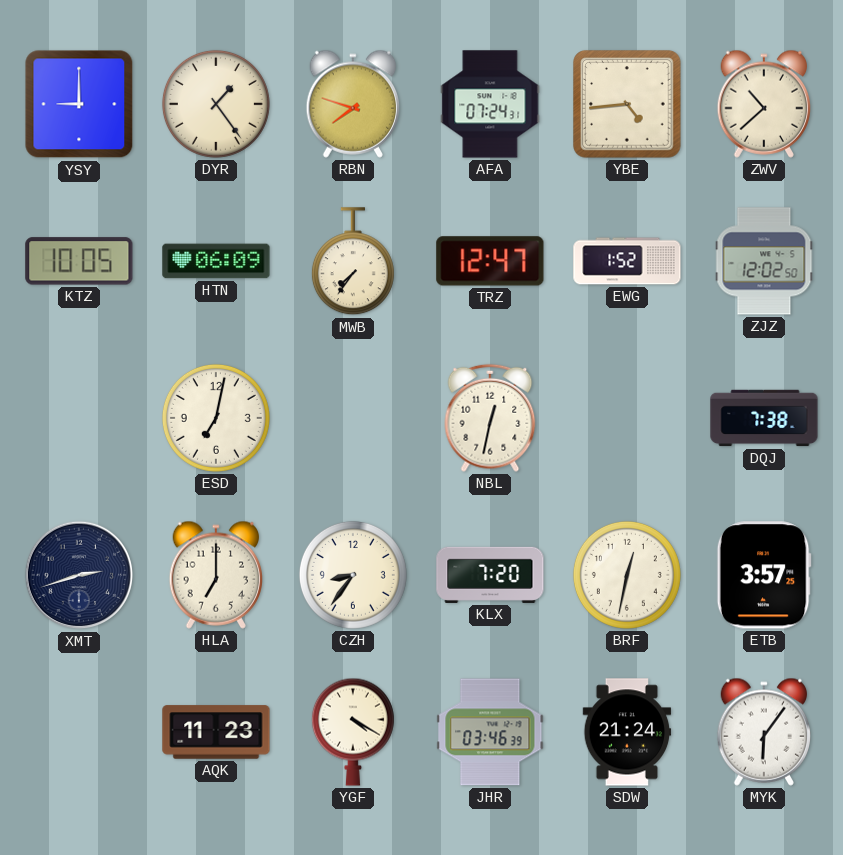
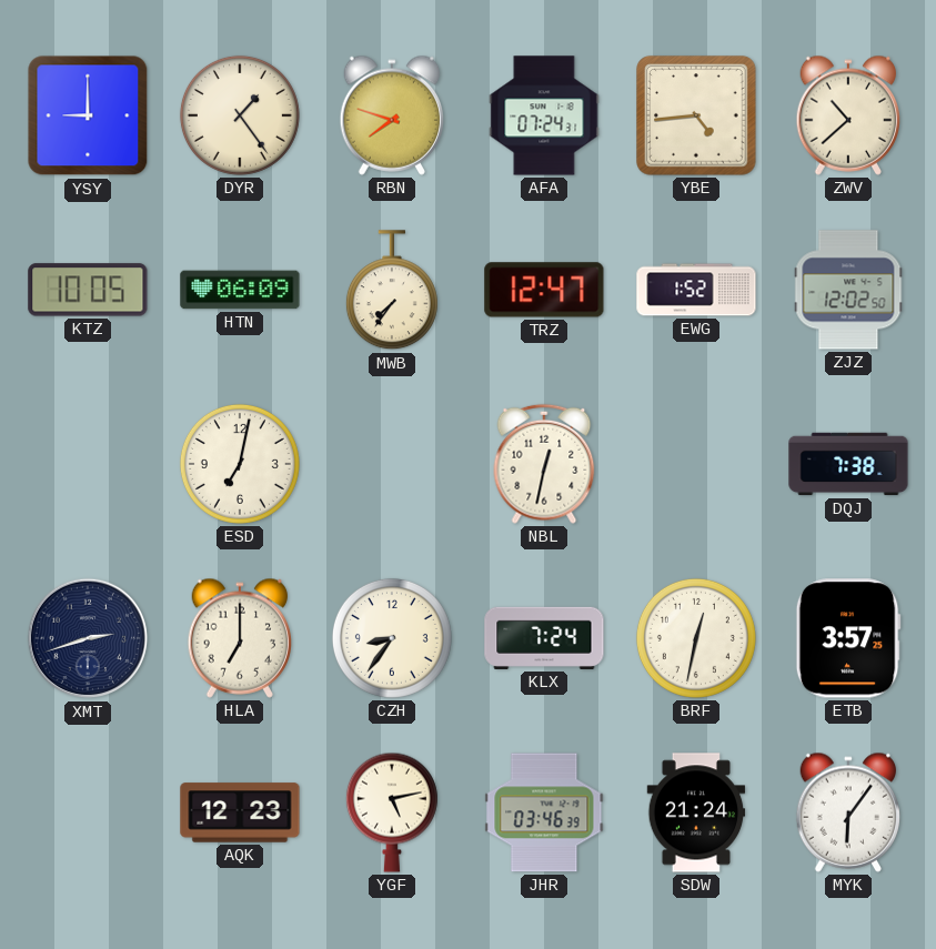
KLX: 7:20 -> 7:24 (544, 638)
AQK: 11:23 -> 12:23 (240, 812)
YGF: 4:20 -> 5:13 (392, 812)
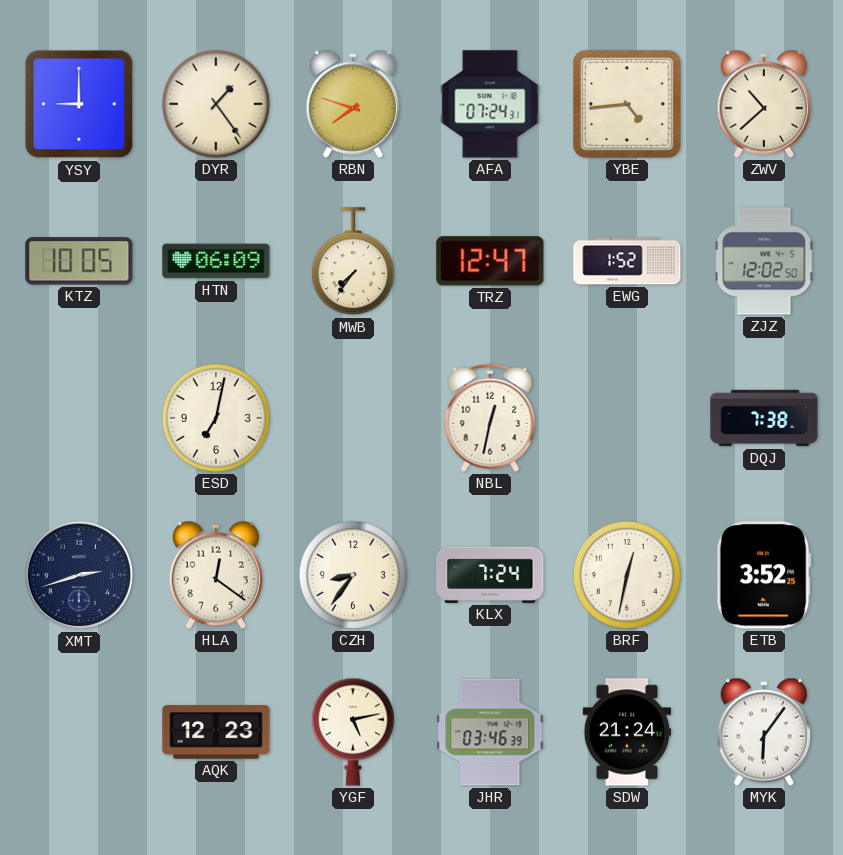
HLA: 7:00 -> 12:21 (215, 575)
ETB: 3:57 -> 3:52 (764, 575)
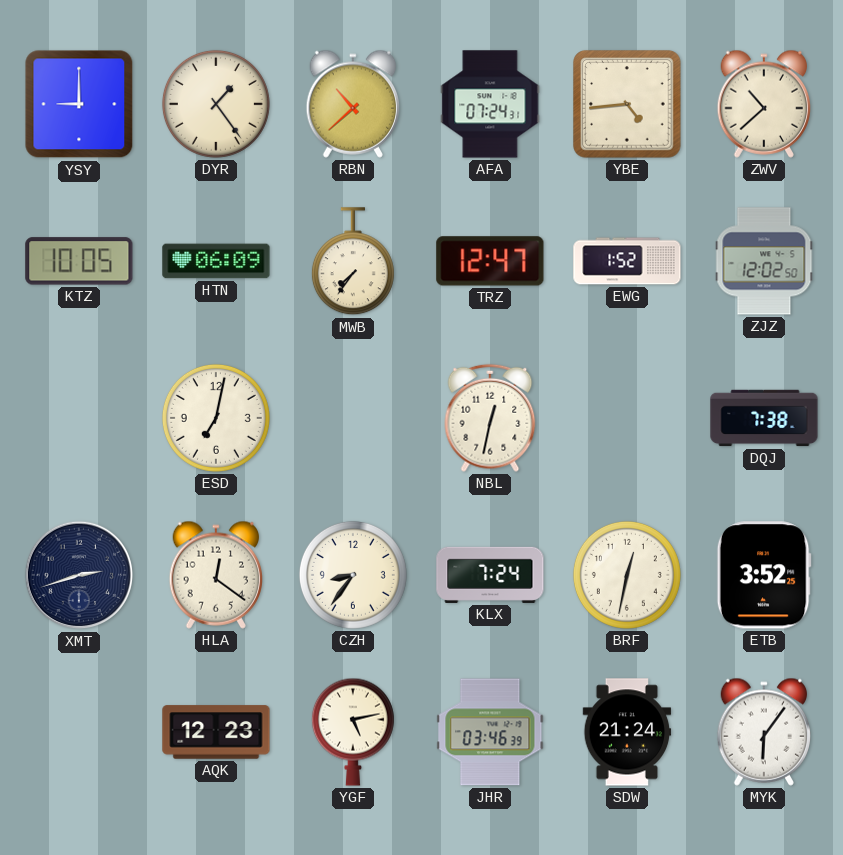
RBN: 7:48 -> 10:38 (352, 104)
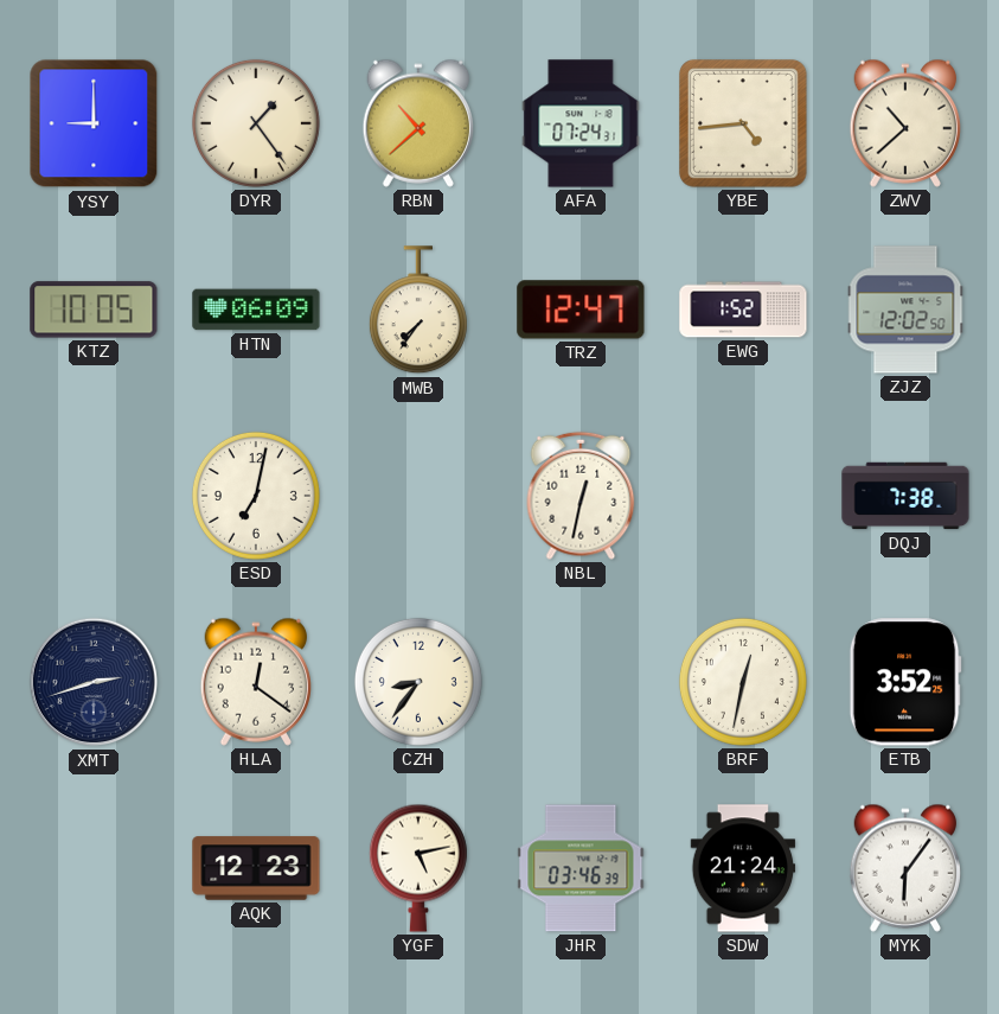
KLX: 7:24 -> none (490, 575)
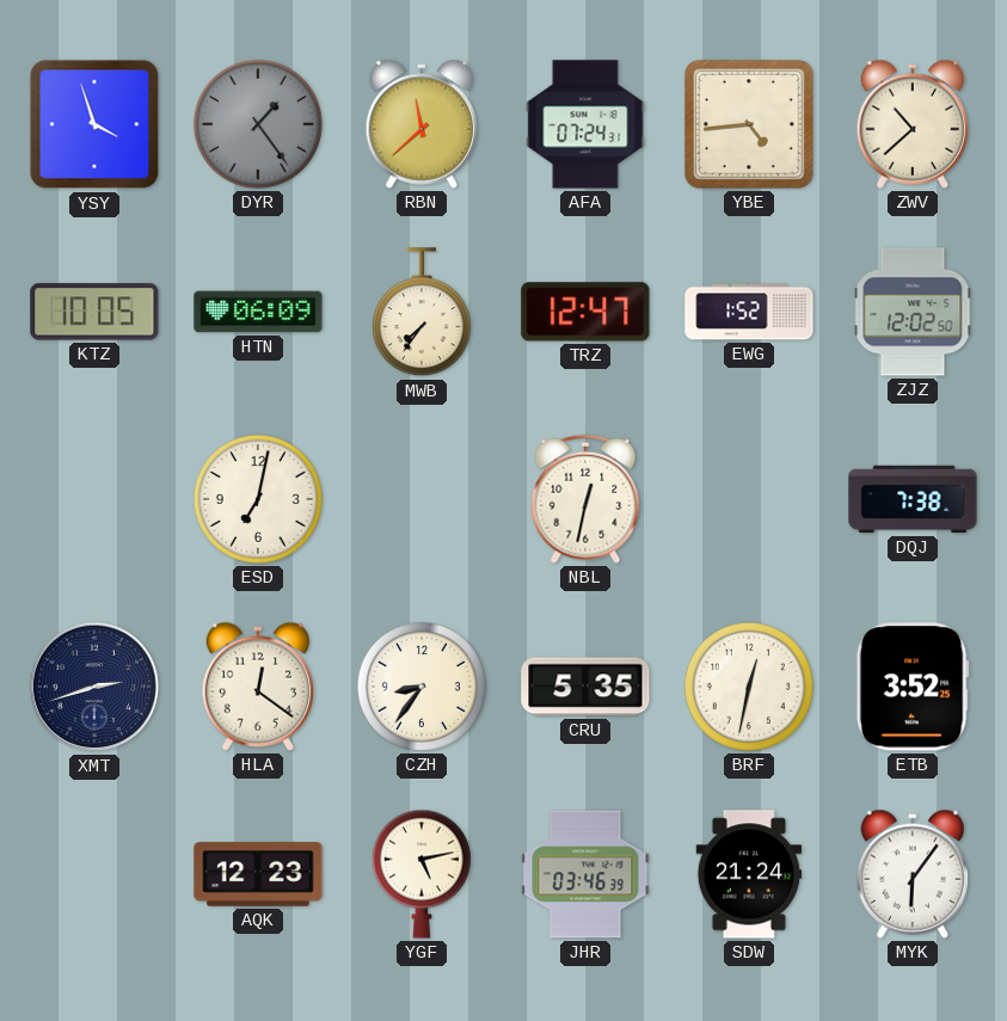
YSY: 9:00 -> 3:57 (94, 124)
DYR dial: cream -> grey (258, 124)
RBN: 10:38 -> 11:38 (420, 124)
CRU: none -> 5:35 (585, 687)
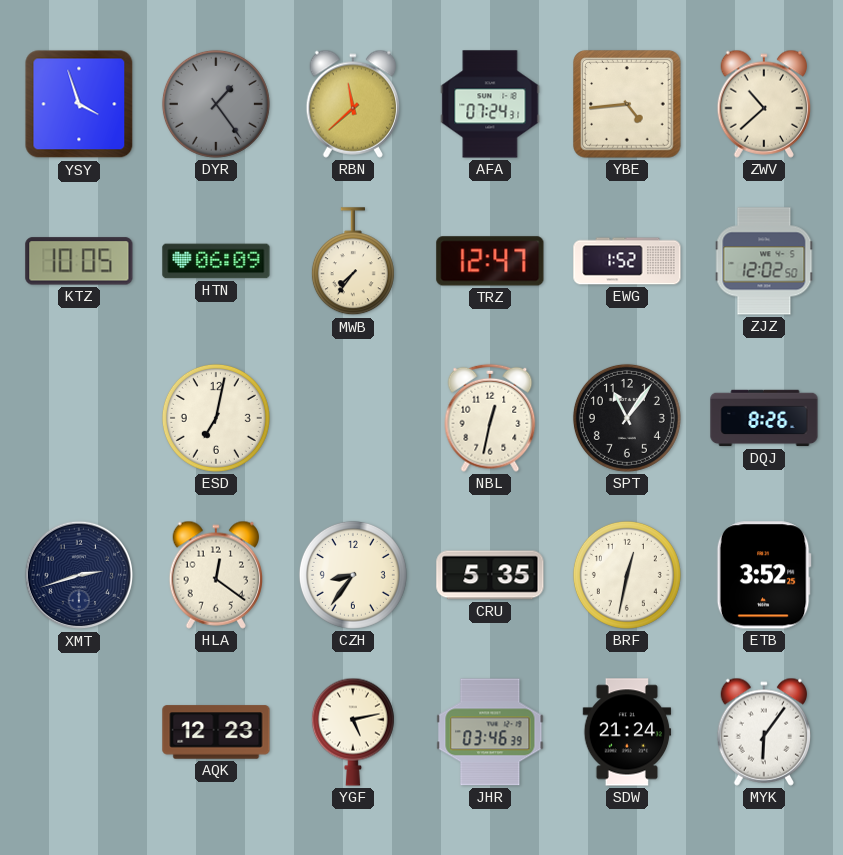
SPT: none -> 11:06 (627, 418)
DQJ: 7:38 -> 8:26 (764, 418)
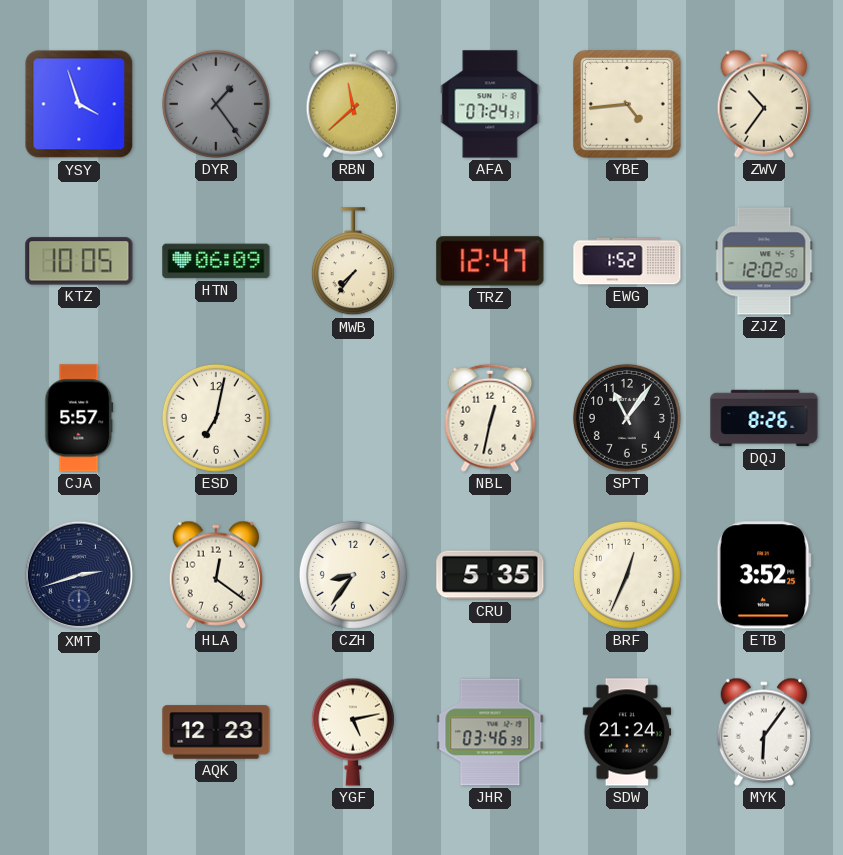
ZWV: 10:38 -> 10:36 (763, 104)
CJA: none -> 5:57 (79, 418)
BRF: 12:32 -> 12:34 (627, 575)
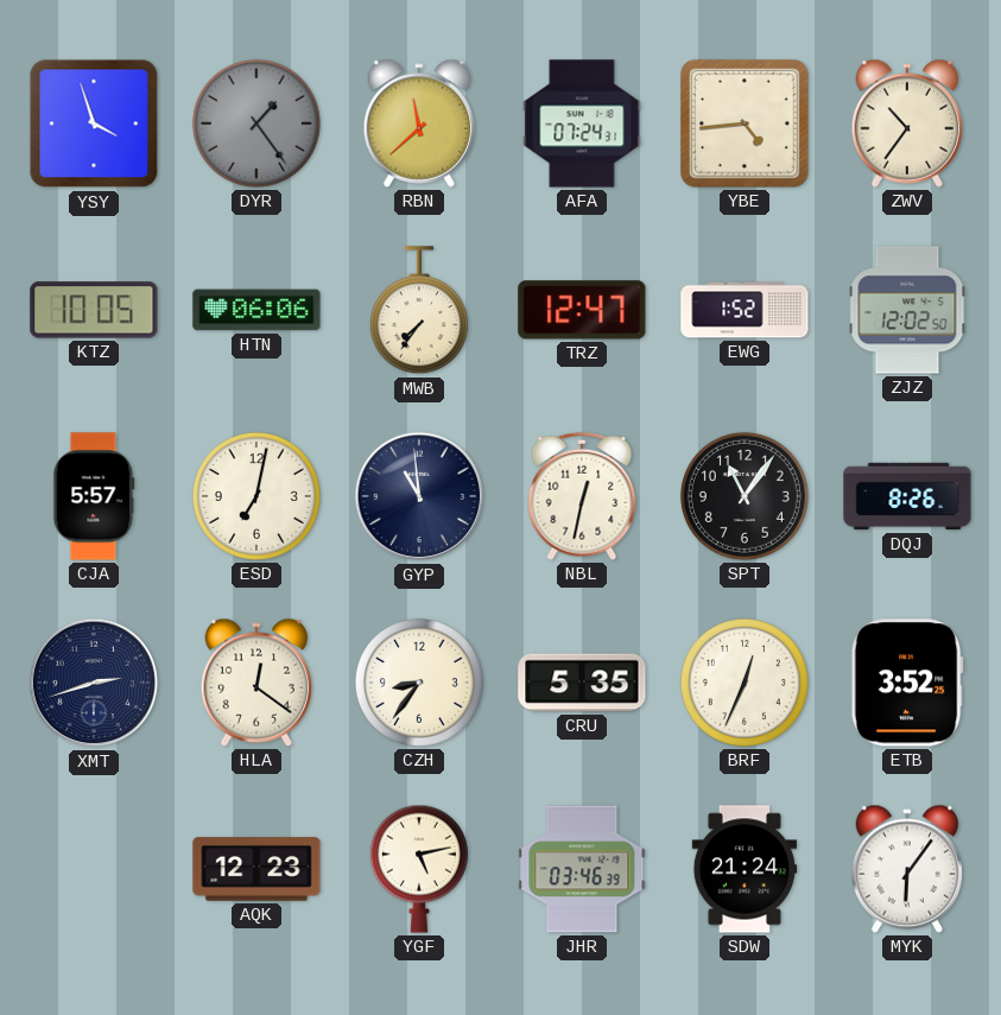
HTN: 06:09 -> 06:06 (256, 310)
GYP: none -> 10:59 (419, 496)
